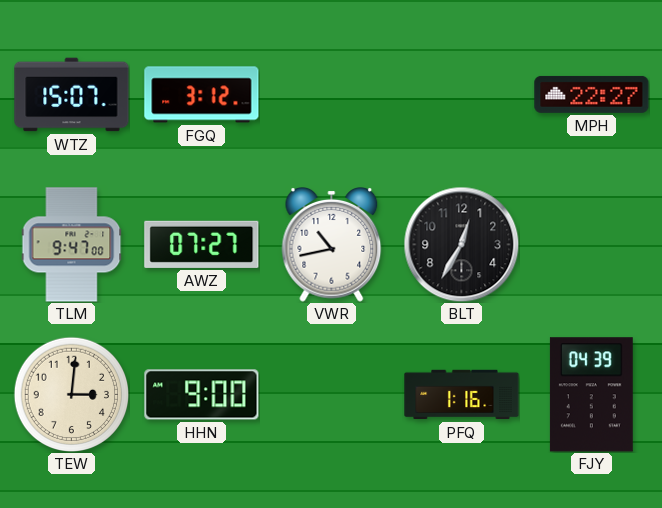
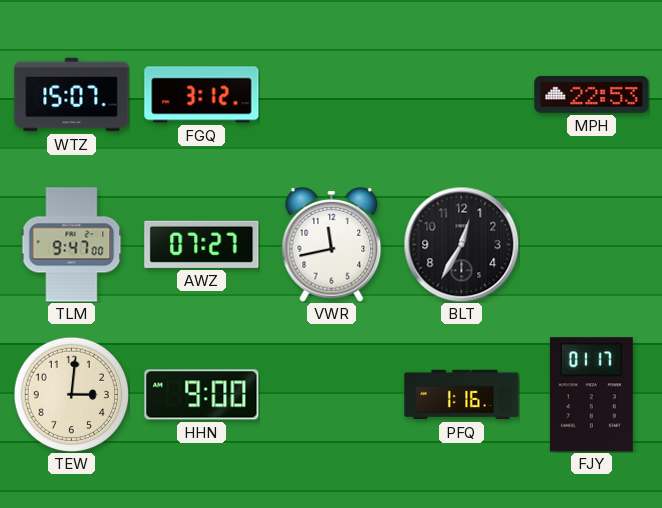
MPH: 22:27 -> 22:53 (592, 94)
VWR: 10:43 -> 11:43 (332, 245)
FJY: 04:39 -> 01:17 (591, 395)
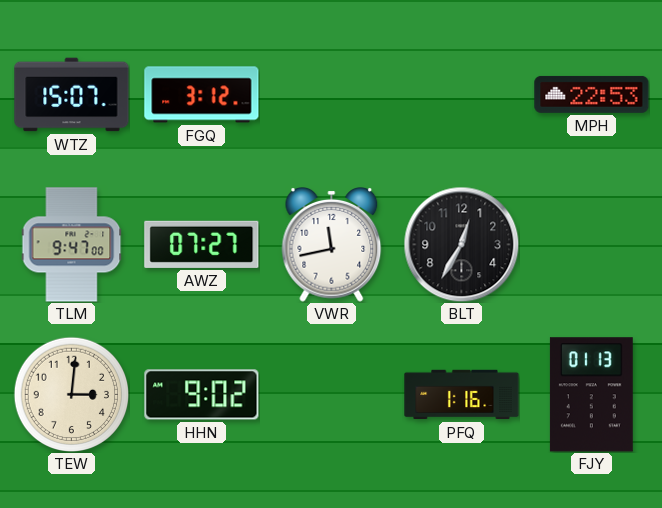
HHN: 9:00 -> 9:02 (202, 395)
FJY: 01:17 -> 01:13 (591, 395)
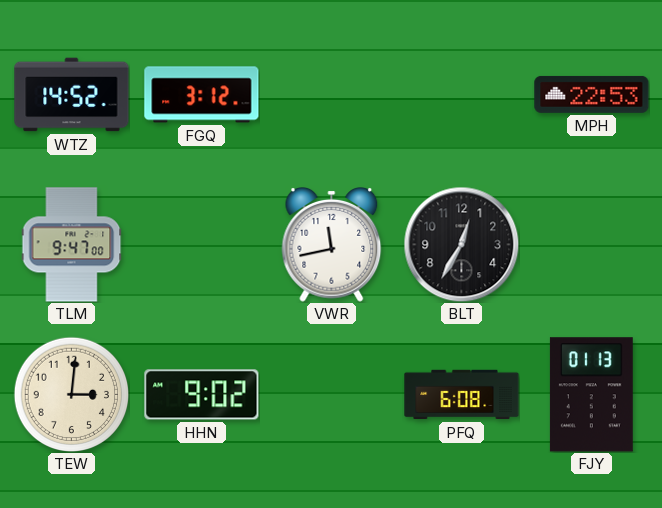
WTZ: 15:07 -> 14:52 (72, 95)
AWZ: 07:27 -> none (202, 244)
PFQ: 1:16 -> 6:08 (462, 395)
